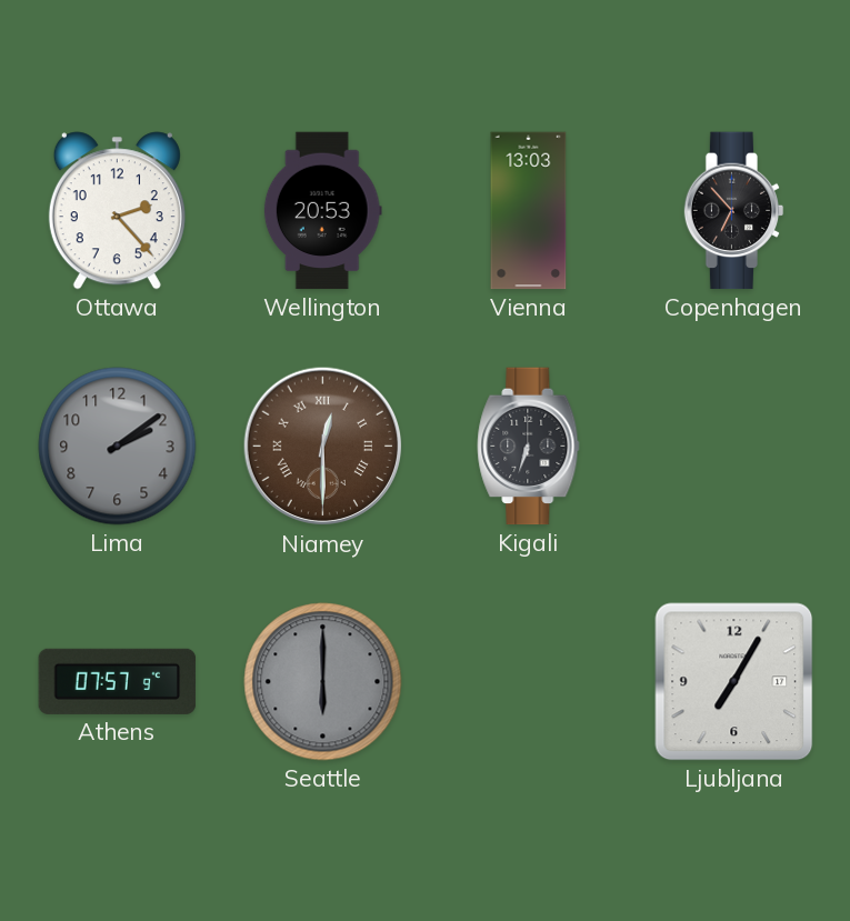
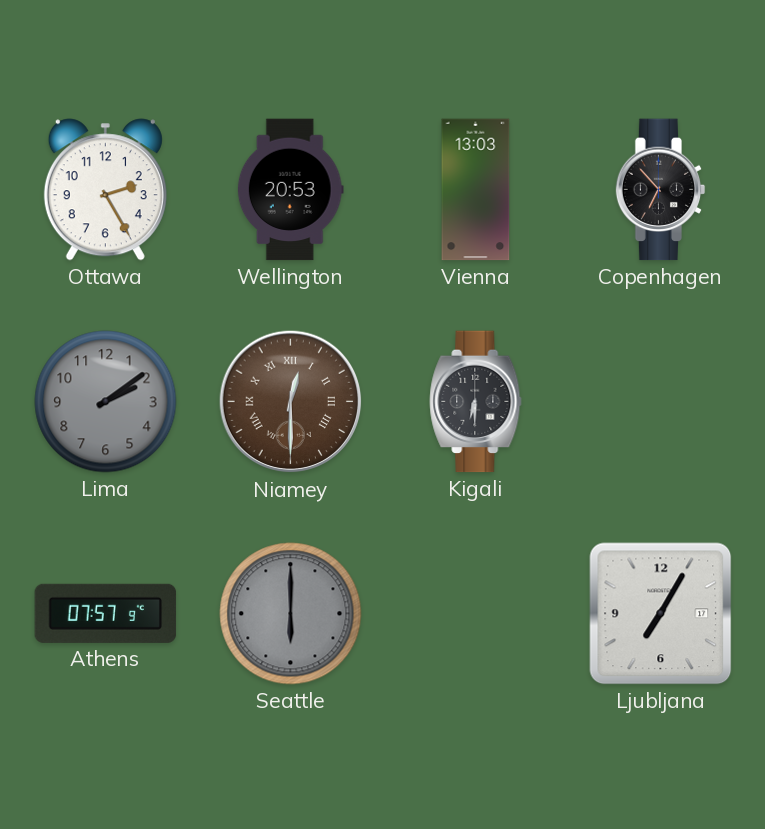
Ottawa: 2:23 -> 2:25 (105, 190)
Kigali: 6:33 -> 6:30 (476, 402)
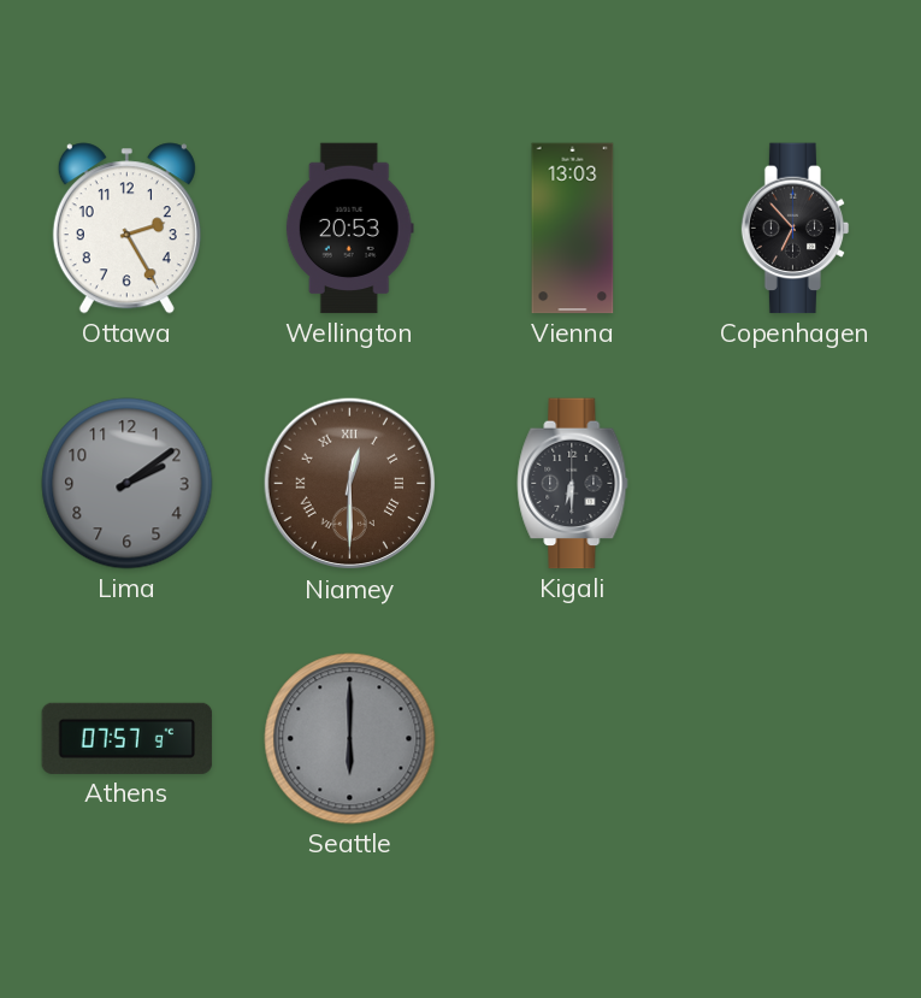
Ljubljana: 7:05 -> none (661, 614)
